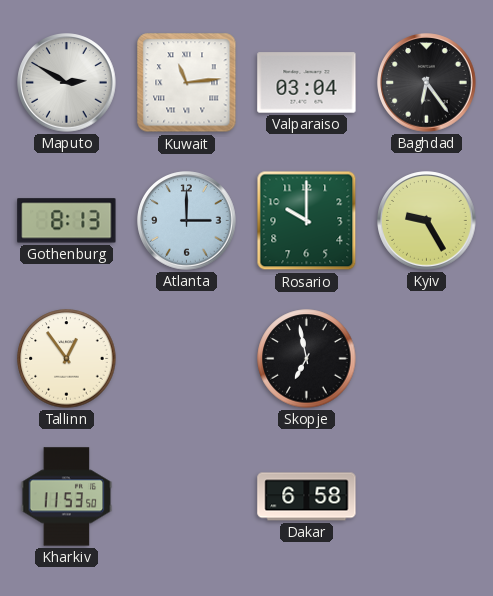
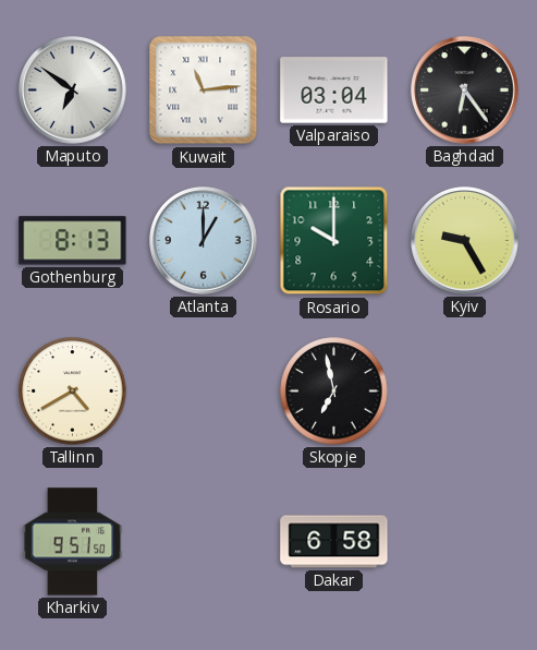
Maputo: 2:50 -> 6:51 (73, 91)
Atlanta: 3:00 -> 1:00 (204, 241)
Tallinn: 12:54 -> 4:40 (73, 392)
Kharkiv: 11:53 -> 9:51 (73, 542)
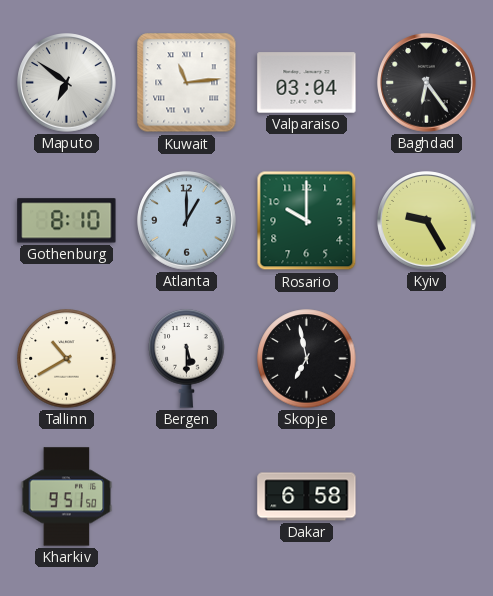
Gothenburg: 8:13 -> 8:10 (67, 221)
Tallinn: 4:40 -> 10:40 (67, 359)
Bergen: none -> 5:30 (187, 359)
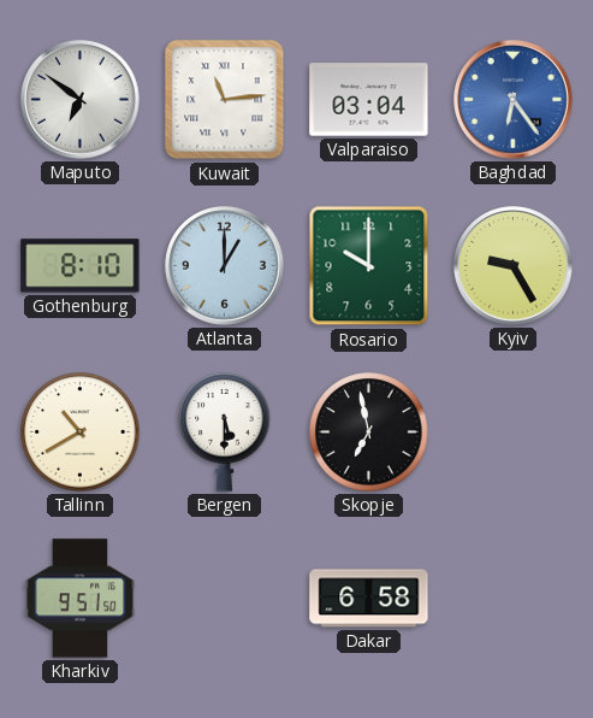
Baghdad dial: black -> blue (514, 100)
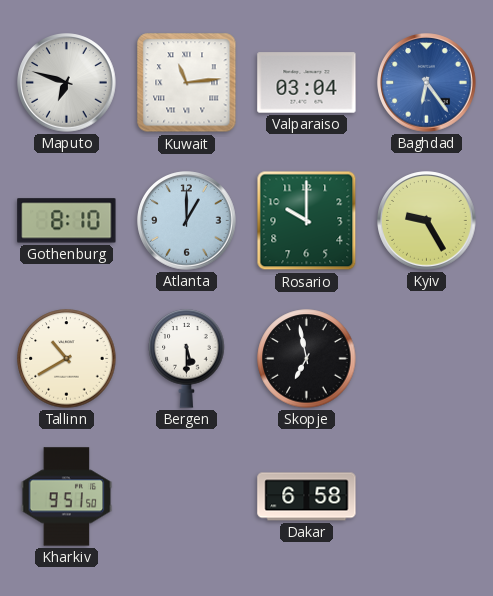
Maputo: 6:51 -> 6:48 (67, 83)
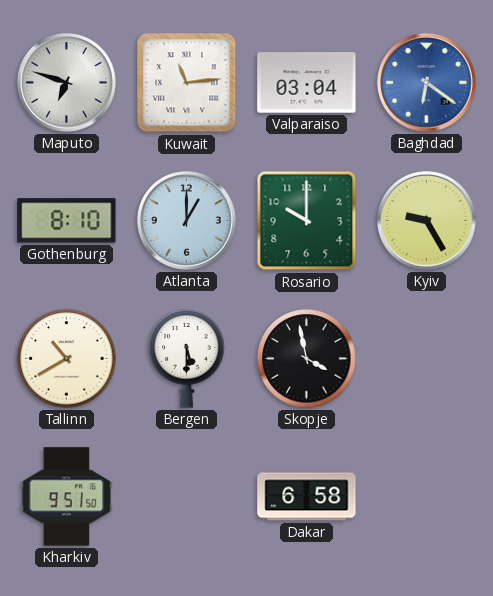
Baghdad: 6:24 -> 6:21 (427, 83)
Skopje: 6:58 -> 3:58 (307, 359)
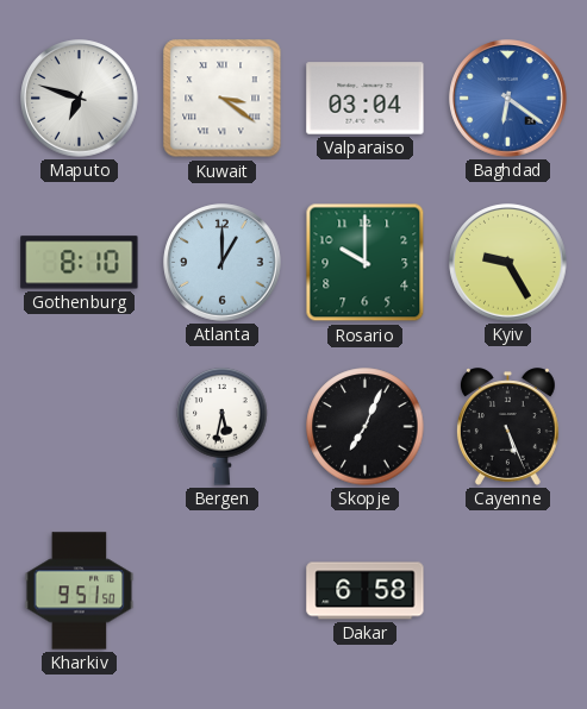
Kuwait: 11:14 -> 3:21 (223, 99)
Tallinn: 10:40 -> none (67, 359)
Bergen: 5:30 -> 5:32 (223, 427)
Skopje: 3:58 -> 7:04 (366, 427)
Cayenne: none -> 5:26 (507, 427)
